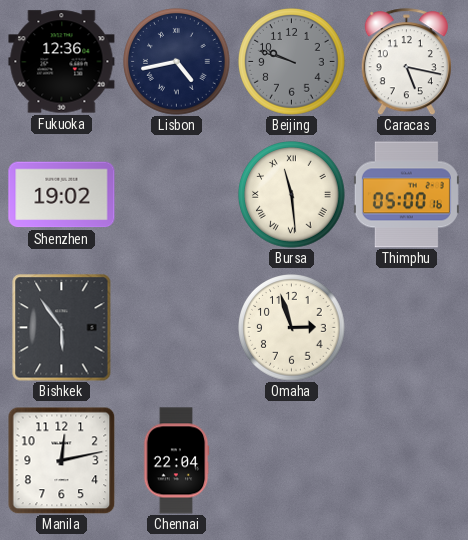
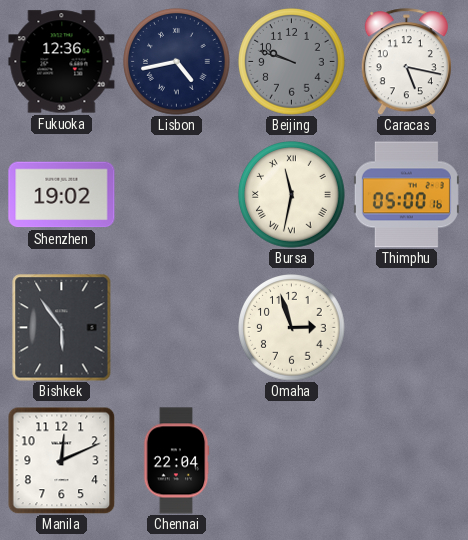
Bursa: 11:29 -> 11:32 (292, 195)
Manila: 12:13 -> 12:11 (61, 460)
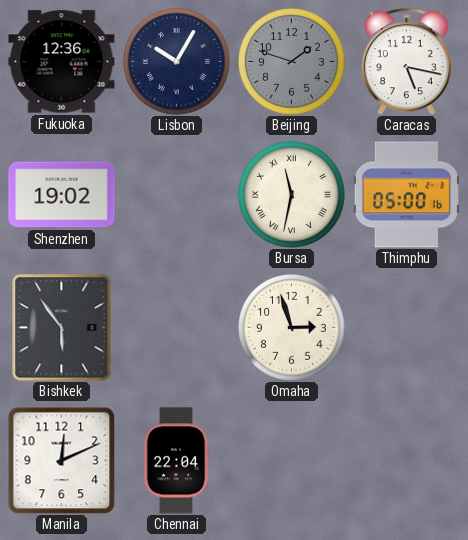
Lisbon: 4:43 -> 10:05 (177, 62)
Beijing: 9:48 -> 1:48 (292, 62)
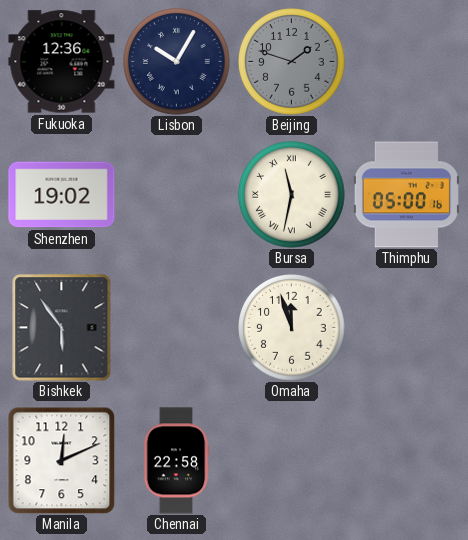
Caracas: 5:17 -> none (406, 62)
Omaha: 2:57 -> 11:57 (292, 328)
Chennai: 22:04 -> 22:58 (176, 461)
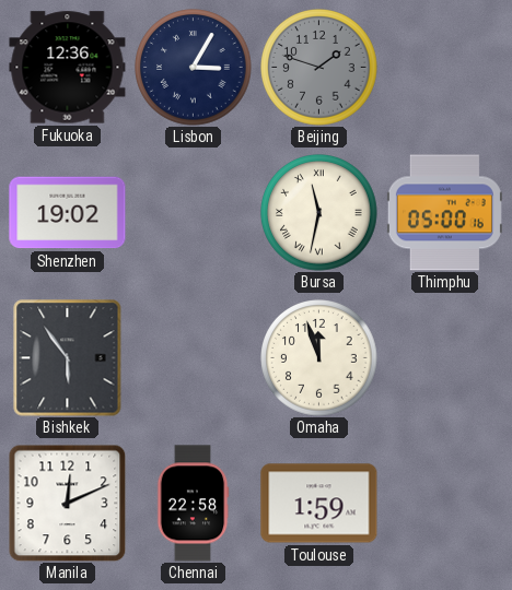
Lisbon: 10:05 -> 3:05 (194, 68)
Toulouse: none -> 1:59 (319, 504)
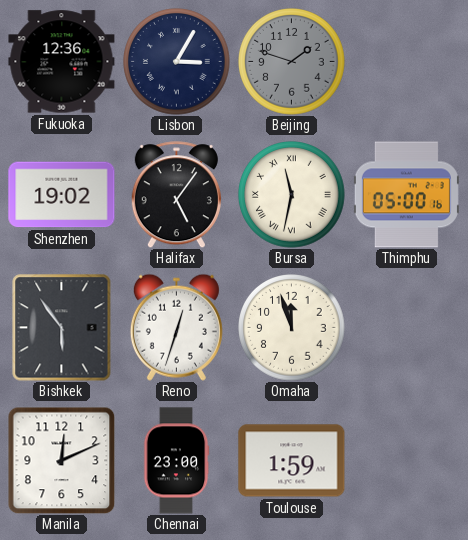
Halifax: none -> 5:06 (176, 195)
Reno: none -> 12:33 (176, 327)
Chennai: 22:58 -> 23:00 (176, 461)
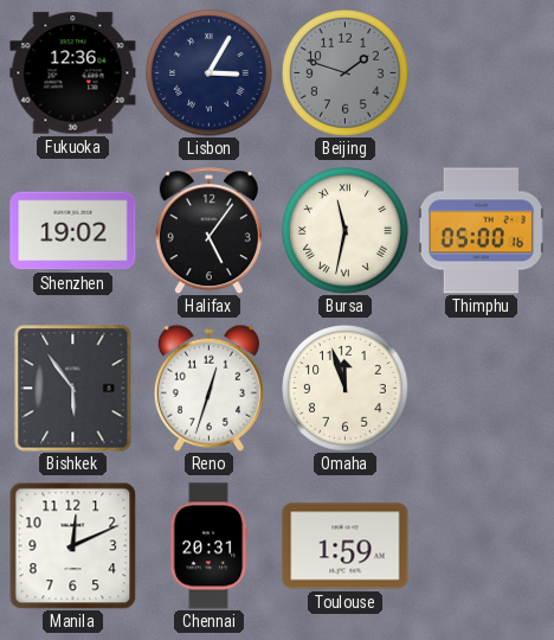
Chennai: 23:00 -> 20:31 (208, 546)
